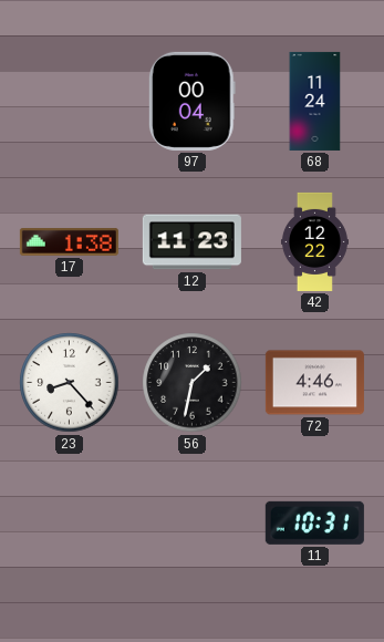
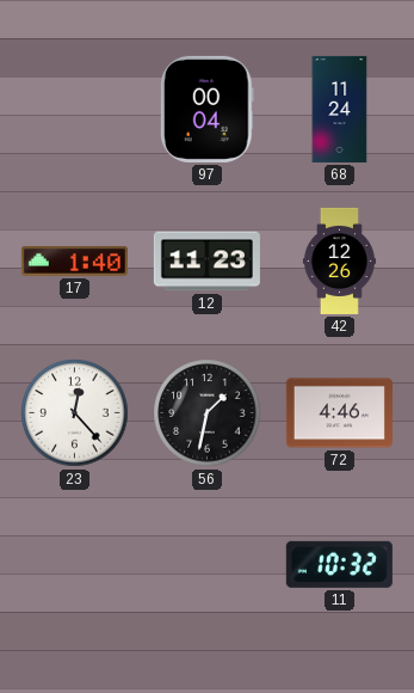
17: 1:38 -> 1:40 (74, 260)
42: 12:22 -> 12:26 (339, 260)
23: 8:23 -> 12:23 (75, 413)
11: 10:31 -> 10:32 (339, 564)
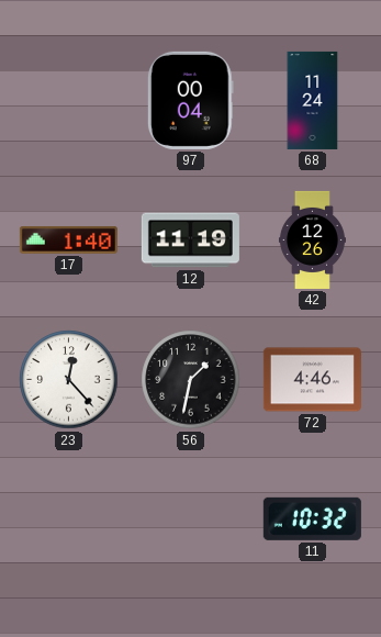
12: 11:23 -> 11:19 (190, 241)
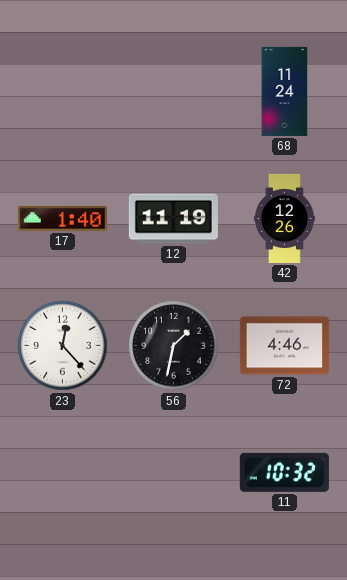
97: 00:04 -> none (190, 100)
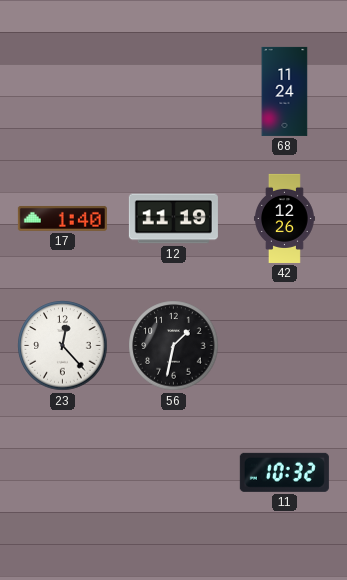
72: 4:46 -> none (284, 346)
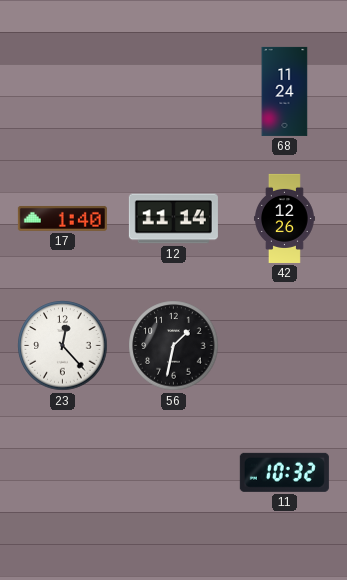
12: 11:19 -> 11:14 (173, 219)
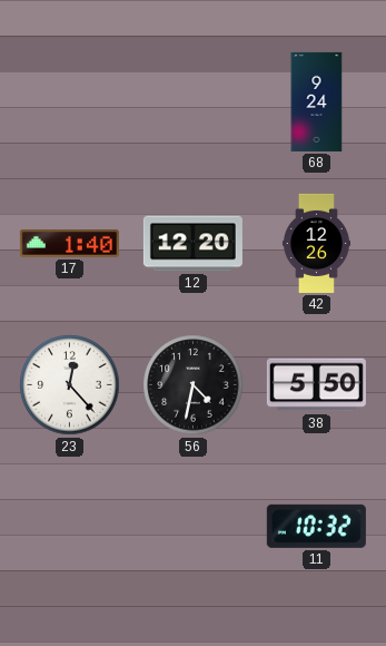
68: 11:24 -> 9:24 (317, 101)
12: 11:14 -> 12:20 (192, 244)
56: 1:32 -> 4:32 (194, 385)
38: none -> 5:50 (316, 385)
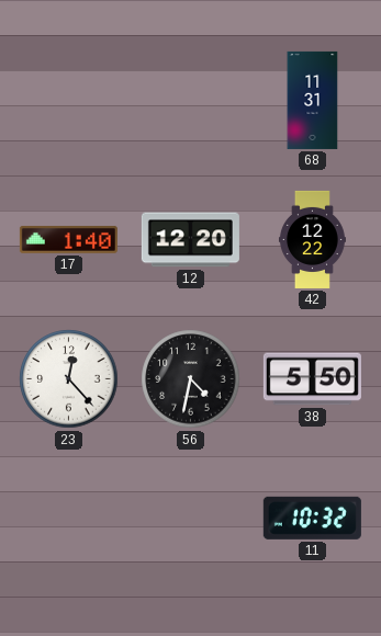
68: 9:24 -> 11:31 (313, 100)
42: 12:26 -> 12:22 (312, 239)
